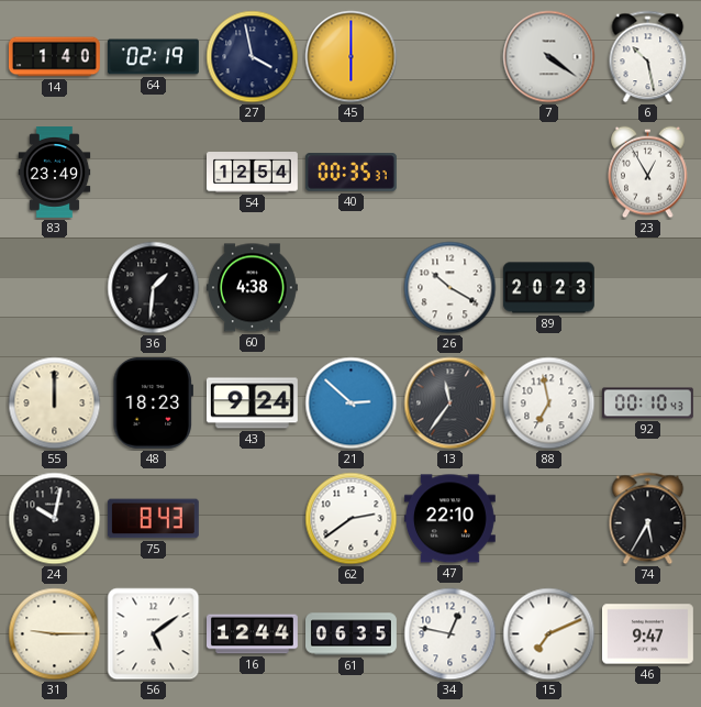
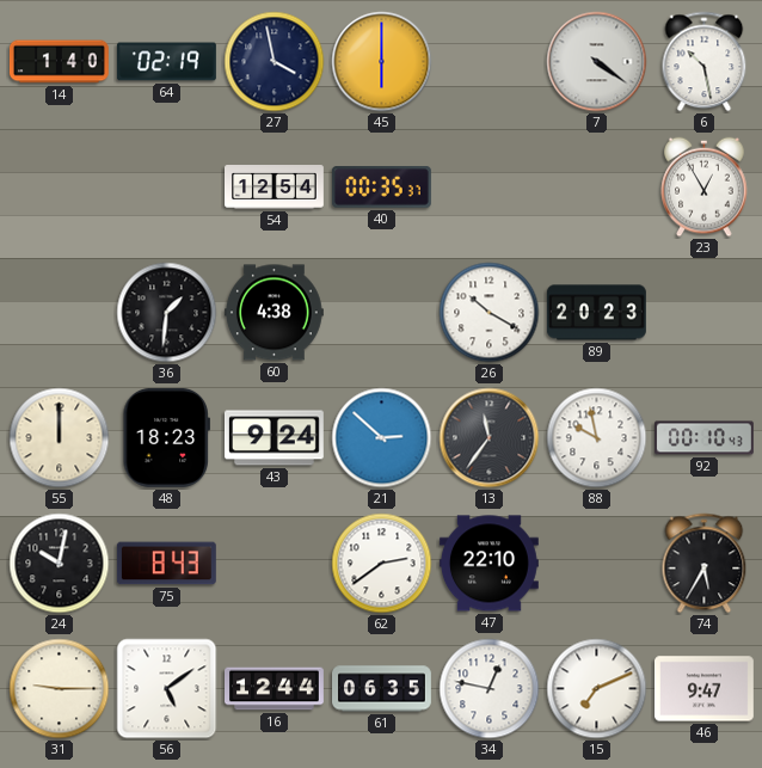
83: 23:49 -> none (55, 173)
88: 6:58 -> 9:58 (597, 438)
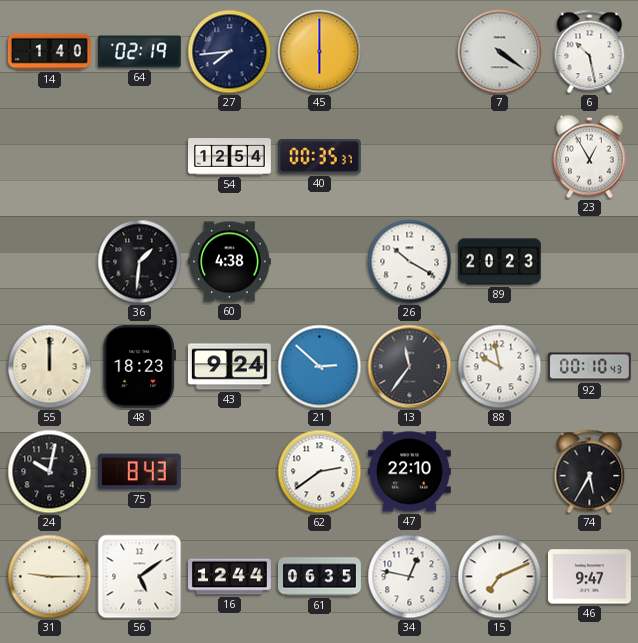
27: 3:58 -> 7:44 (230, 52)
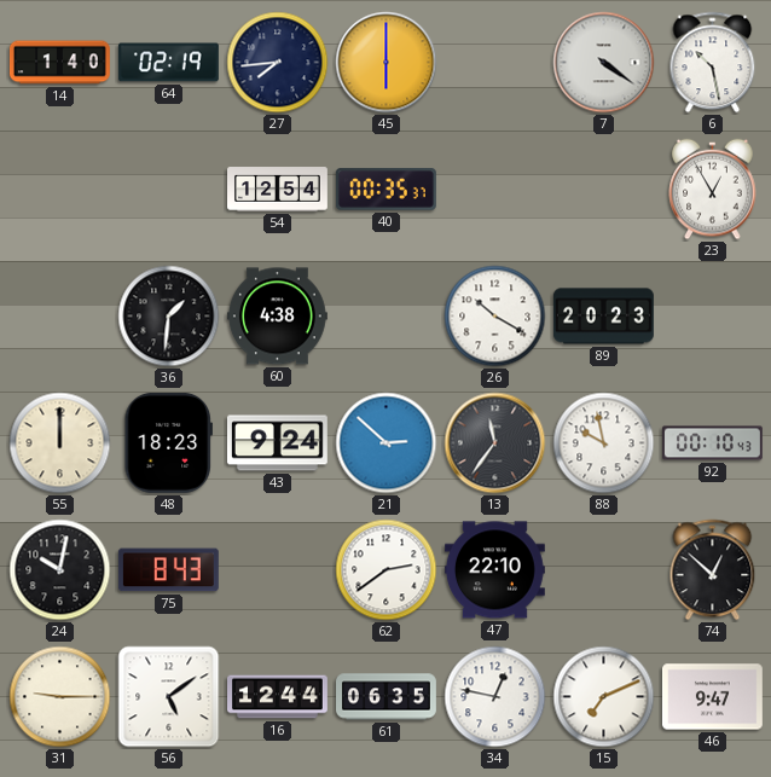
74: 5:35 -> 12:52 (713, 570)
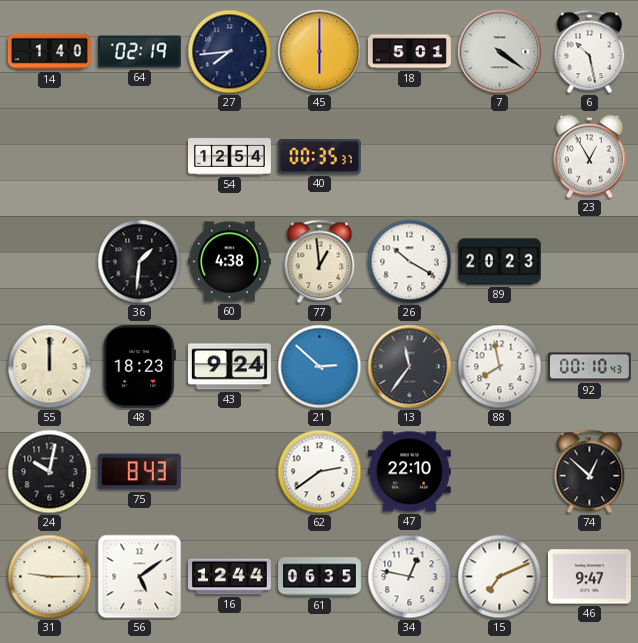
18: none -> 5:01 (410, 52)
77: none -> 12:59 (320, 262)
88: 9:58 -> 7:58 (500, 367)
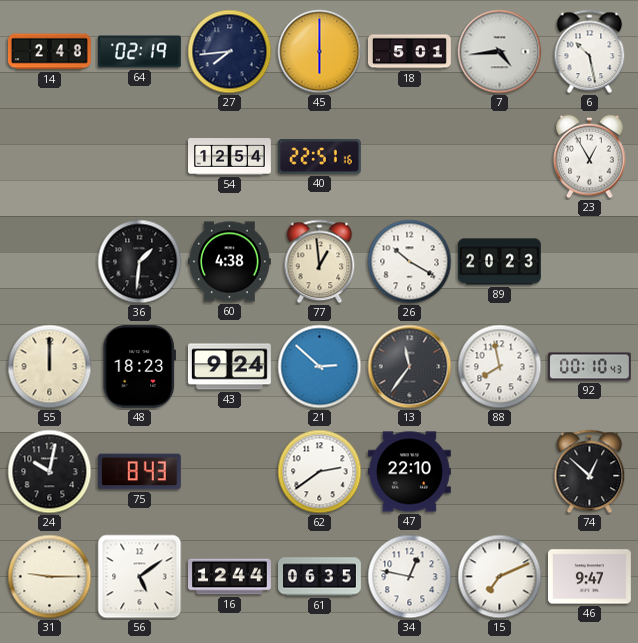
14: 1:40 -> 2:48 (49, 52)
7: 4:21 -> 4:44 (500, 52)
40: 00:35 -> 22:51 (319, 157)
